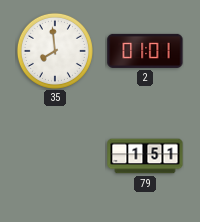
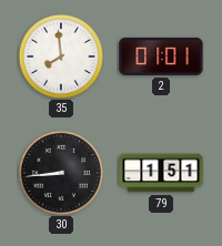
30: none -> 8:44 (61, 173)
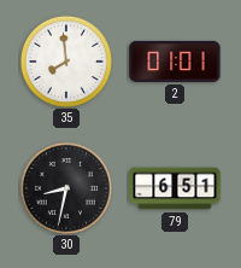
30: 8:44 -> 8:32 (66, 188)
79: 1:51 -> 6:51 (175, 188)
